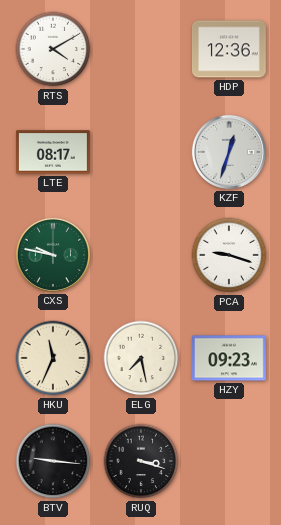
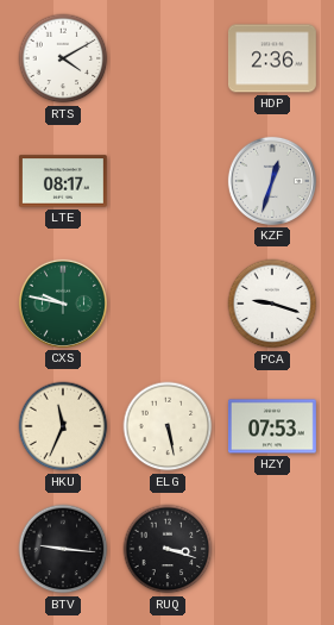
HDP: 12:36 -> 2:36 (272, 58)
ELG: 7:28 -> 5:28 (168, 426)
HZY: 09:23 -> 07:53 (272, 426)
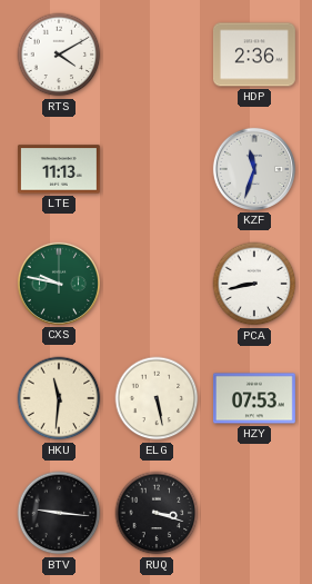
LTE: 08:17 -> 11:13 (59, 169)
KZF: 12:33 -> 11:33 (254, 169)
PCA: 9:18 -> 8:43 (254, 284)
HKU: 11:34 -> 11:31 (59, 398)
